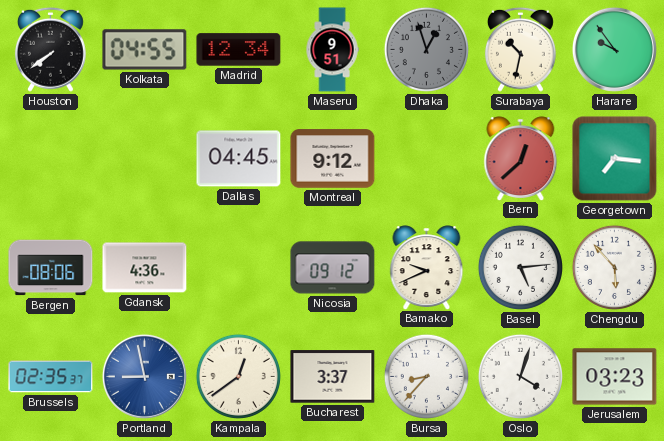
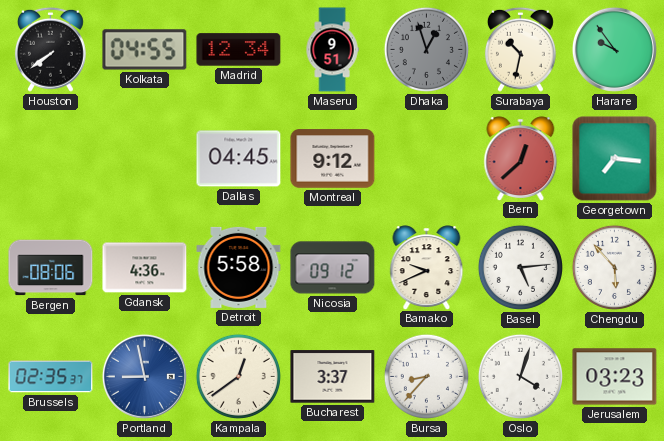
Detroit: none -> 5:58 (239, 267)
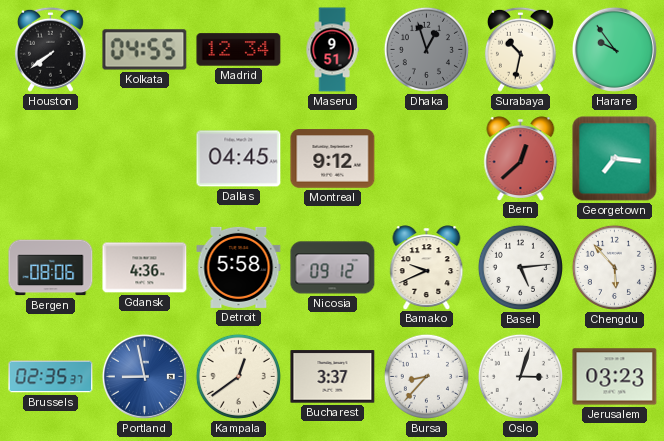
Oslo: 4:03 -> 3:03 (520, 376)
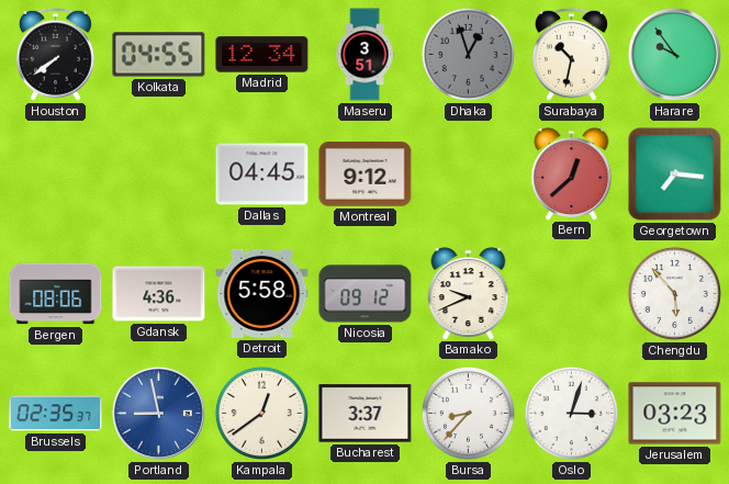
Maseru: 9:51 -> 3:51 (365, 55)
Basel: 5:14 -> none (520, 267)
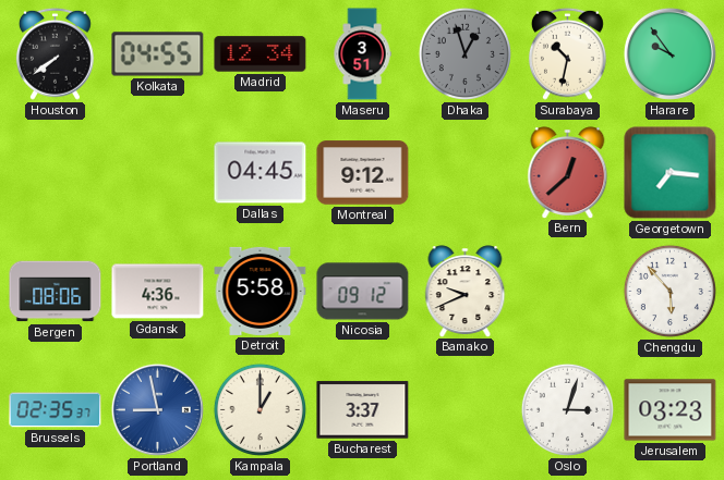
Kampala: 12:39 -> 1:00 (260, 409)
Bursa: 8:37 -> none (468, 413)
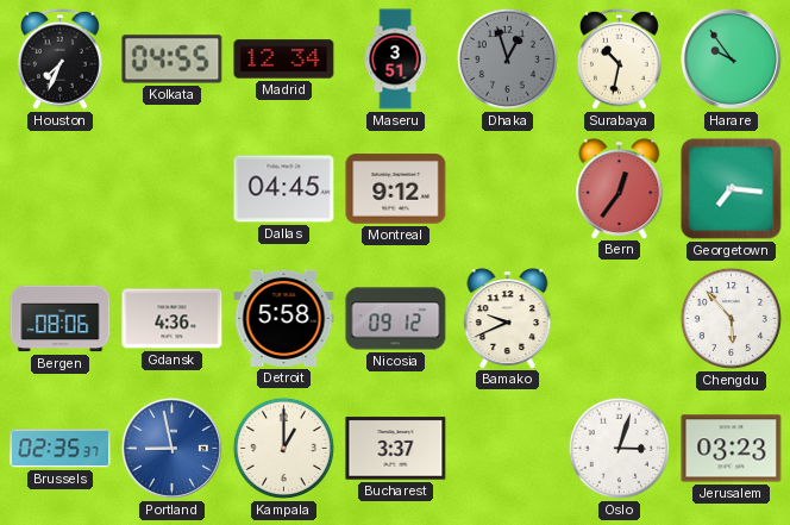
Houston: 7:39 -> 7:34 (59, 58)
Bern: 12:38 -> 12:36 (620, 188)
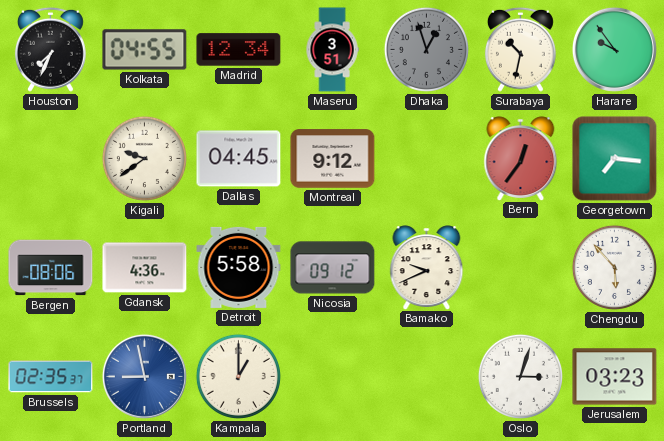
Kigali: none -> 9:39 (144, 158)
Bucharest: 3:37 -> none (396, 449)
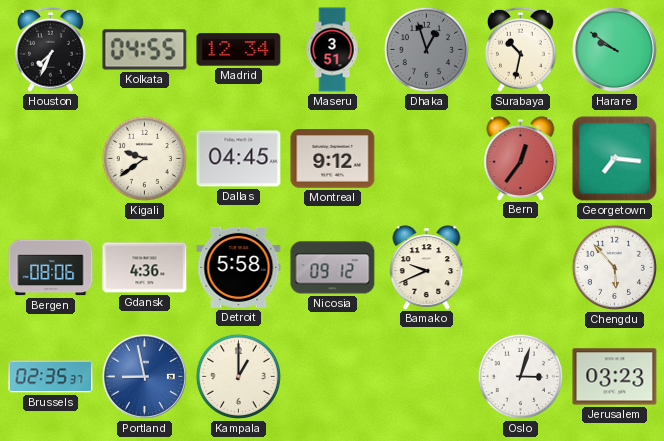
Harare: 9:54 -> 9:51 (614, 49)
